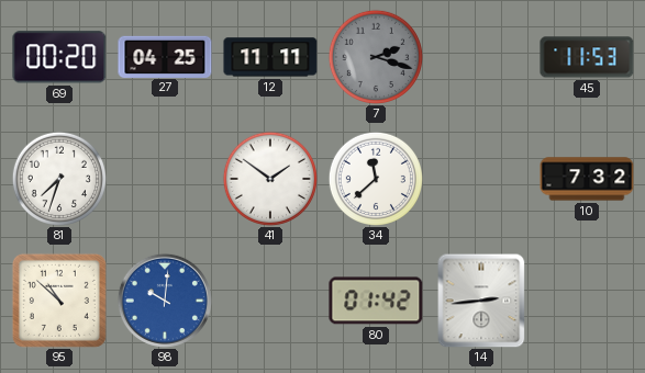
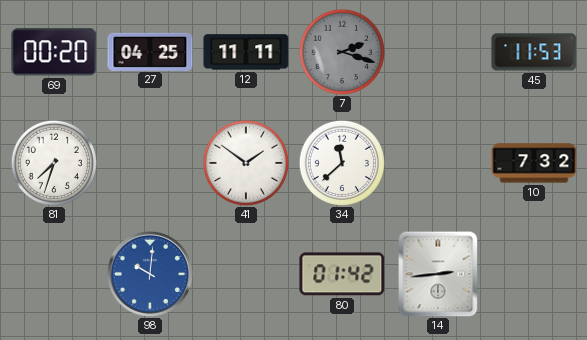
95: 10:52 -> none (59, 301)
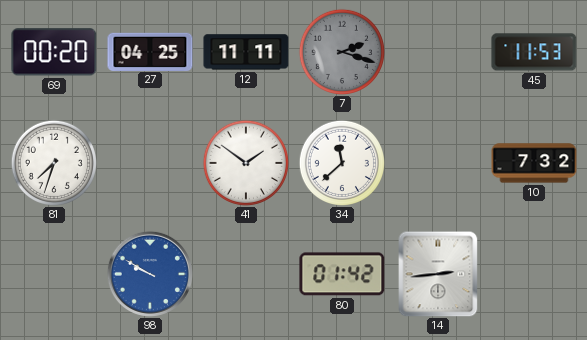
98: 10:01 -> 9:50 (150, 274)
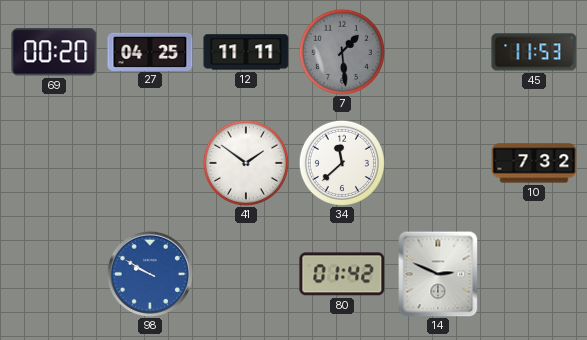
7: 2:18 -> 1:29 (341, 51)
81: 7:33 -> none (53, 162)
14: 2:44 -> 2:49 (438, 274)
